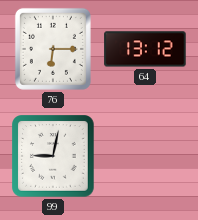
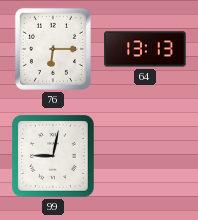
64: 13:12 -> 13:13 (145, 49)
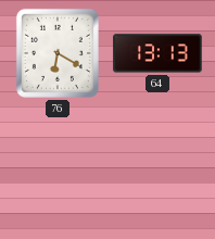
76: 6:15 -> 6:20 (58, 53)
99: 9:02 -> none (54, 157)
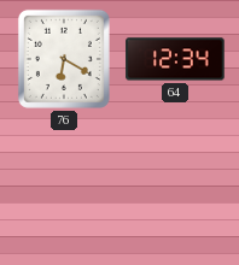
64: 13:13 -> 12:34 (175, 59)
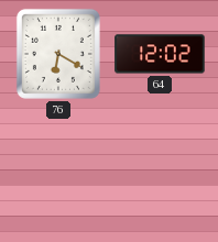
64: 12:34 -> 12:02 (160, 54)
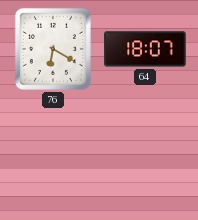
64: 12:02 -> 18:07 (145, 49)
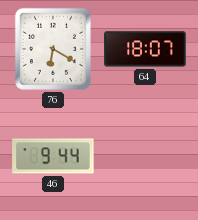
46: none -> 9:44 (53, 156)
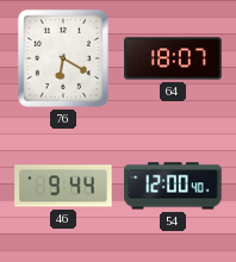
54: none -> 12:00 (173, 186)
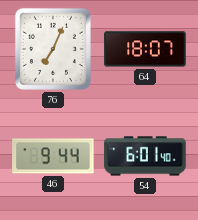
76: 6:20 -> 7:04 (53, 49)
54: 12:00 -> 6:01 (145, 156)
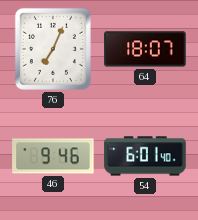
46: 9:44 -> 9:46 (53, 156)
